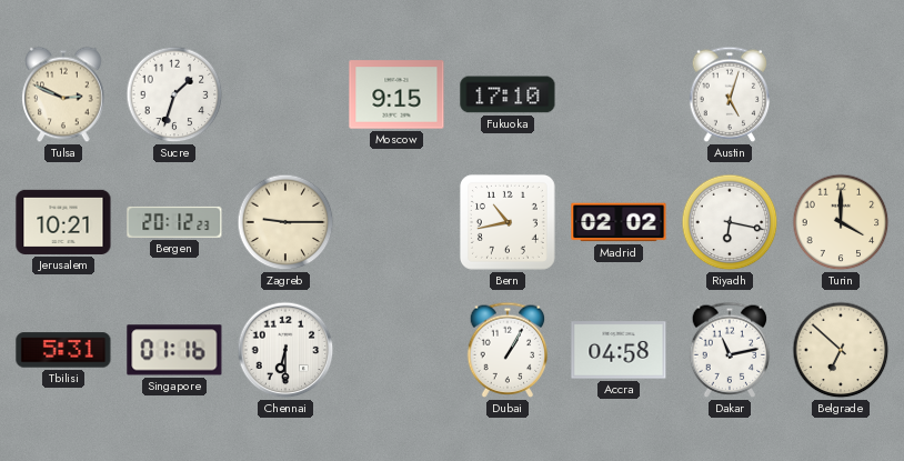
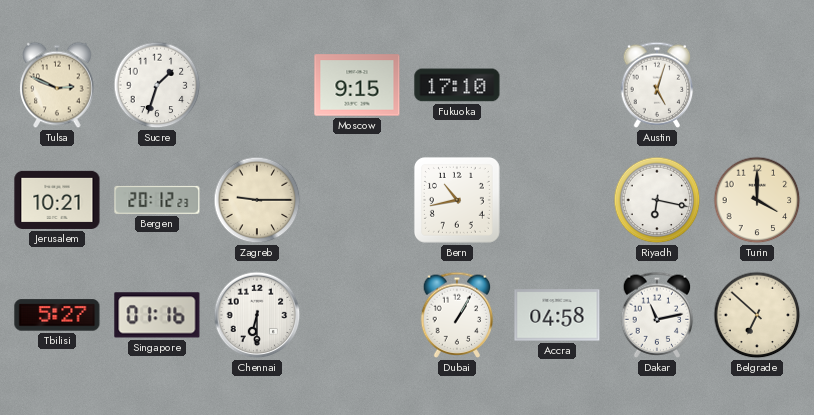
Madrid: 02:02 -> none (619, 222)
Tbilisi: 5:31 -> 5:27 (57, 315)
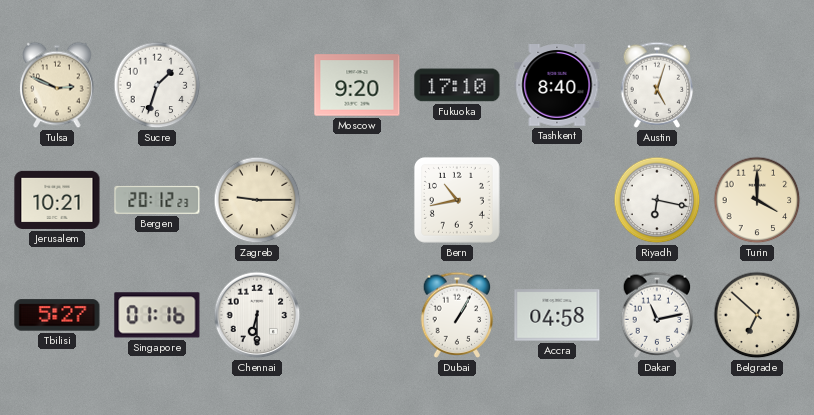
Moscow: 9:15 -> 9:20 (357, 85)
Tashkent: none -> 8:40 (557, 86)
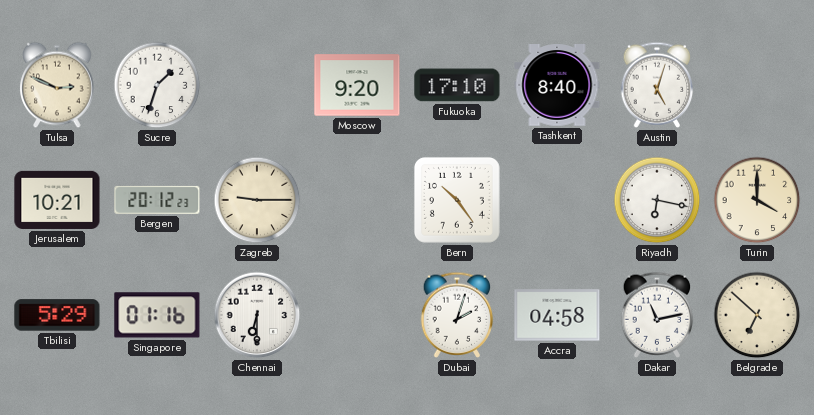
Bern: 10:43 -> 10:24 (457, 200)
Tbilisi: 5:27 -> 5:29 (57, 315)
Dubai: 1:05 -> 2:03 (457, 315)
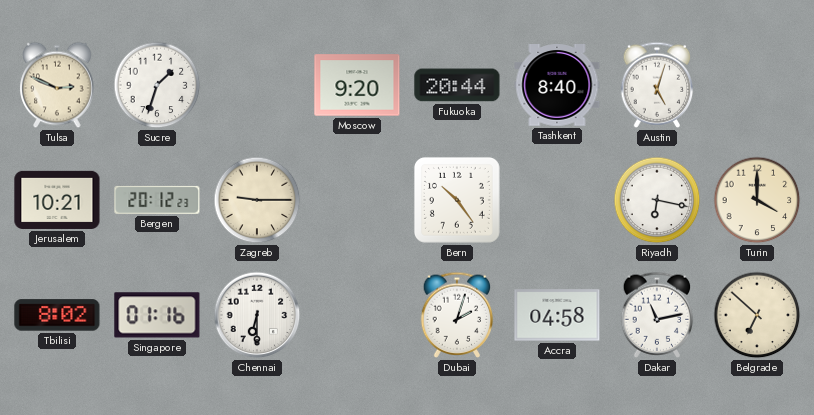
Fukuoka: 17:10 -> 20:44 (457, 85)
Tbilisi: 5:29 -> 8:02 (57, 315)
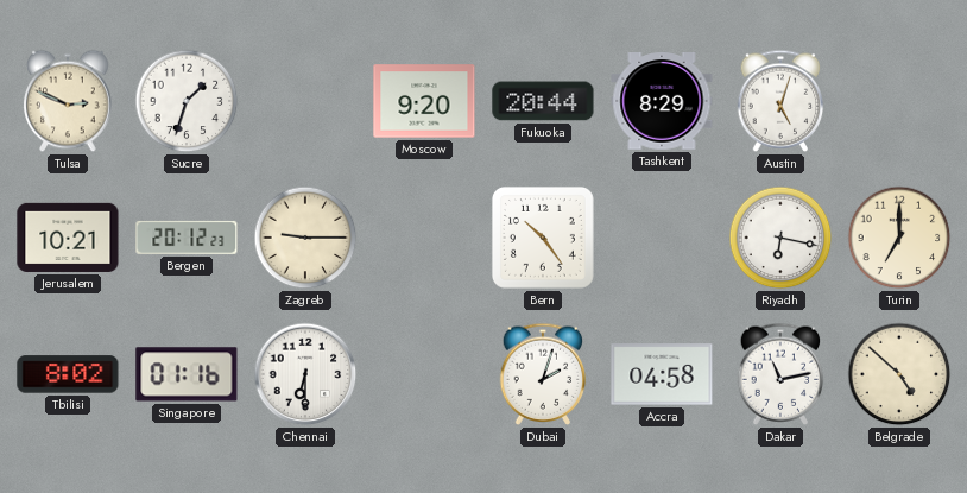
Tashkent: 8:40 -> 8:29 (662, 102)
Turin: 4:00 -> 7:00 (899, 238)
Belgrade: 6:52 -> 4:52 (899, 374)
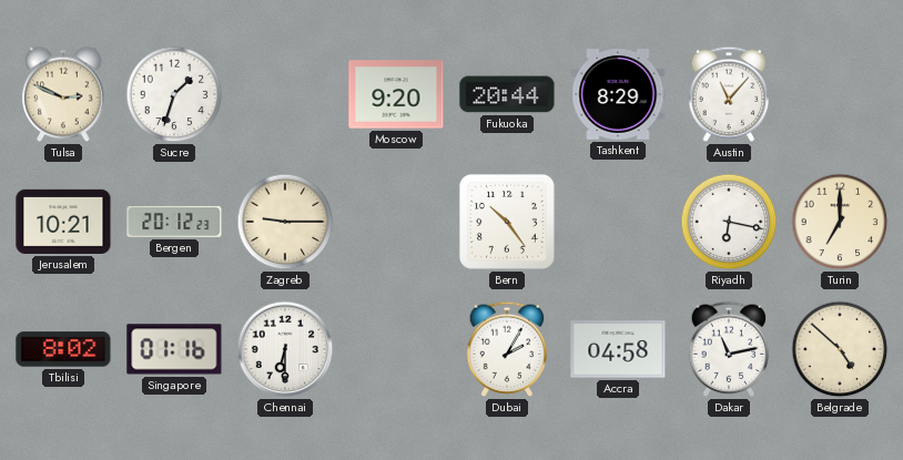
Austin: 5:03 -> 11:07 (729, 94)
Dubai: 2:03 -> 2:05 (507, 349)
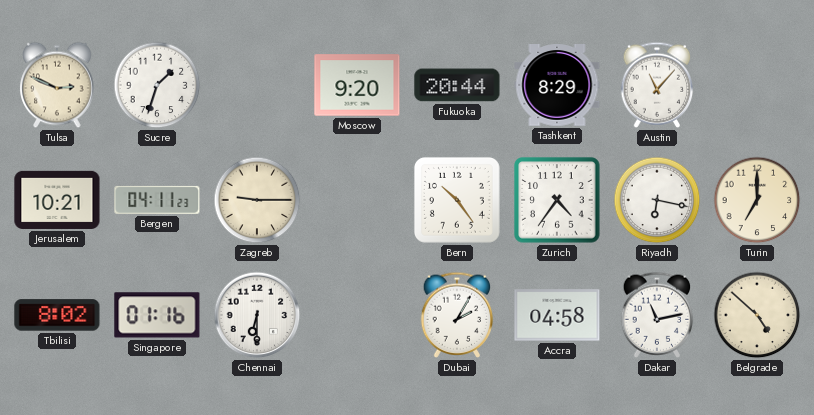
Bergen: 20:12 -> 04:11 (157, 200)
Zurich: none -> 4:36 (557, 200)
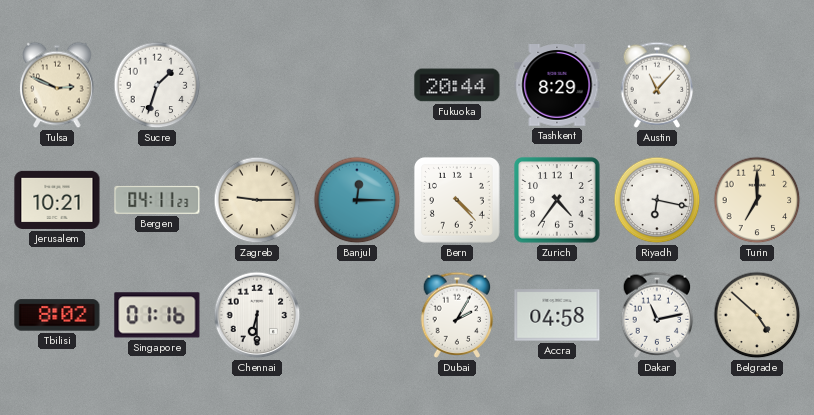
Moscow: 9:20 -> none (357, 85)
Banjul: none -> 12:15 (357, 200)
Bern: 10:24 -> 4:23 (457, 200)
